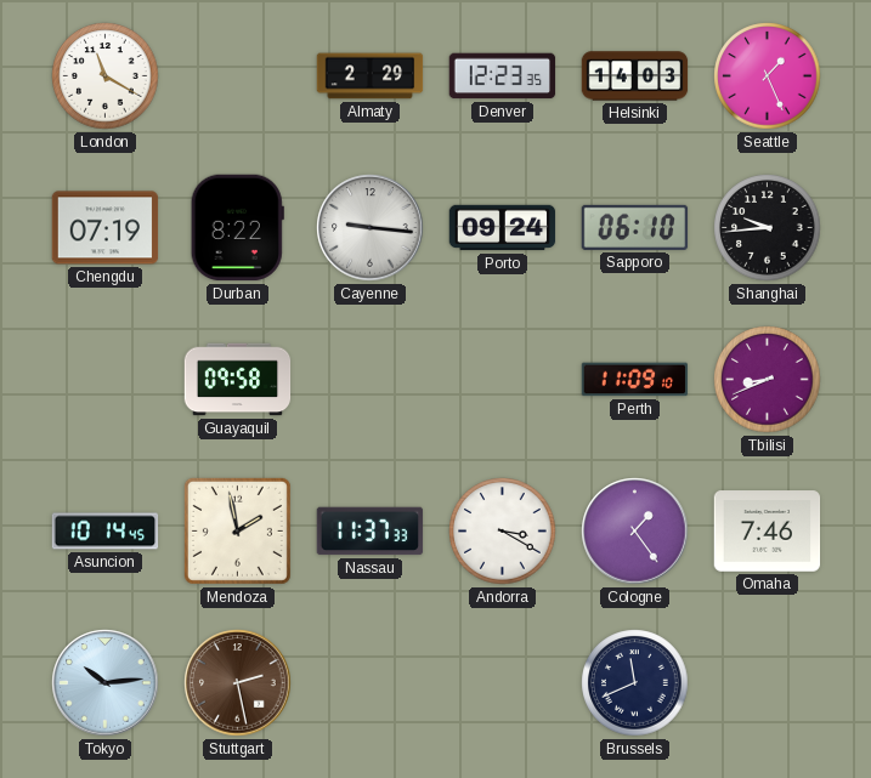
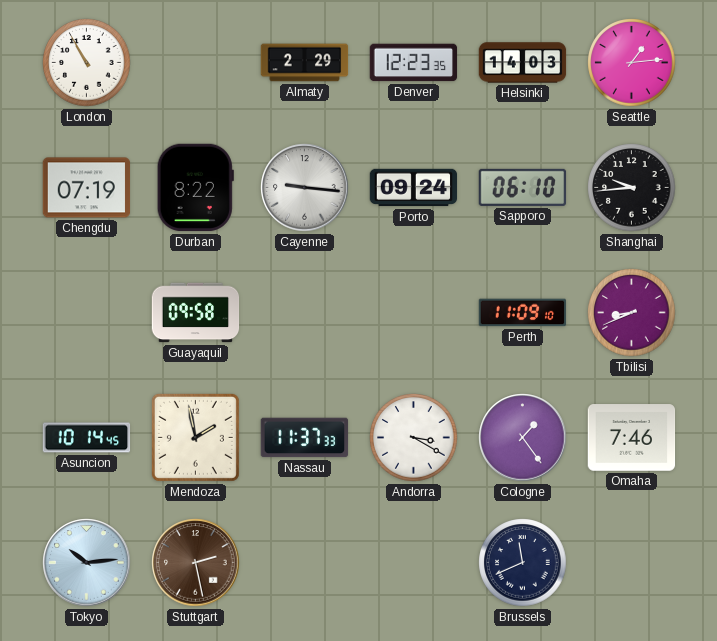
London: 11:20 -> 10:55 (87, 63)
Seattle: 1:26 -> 1:14 (632, 63)
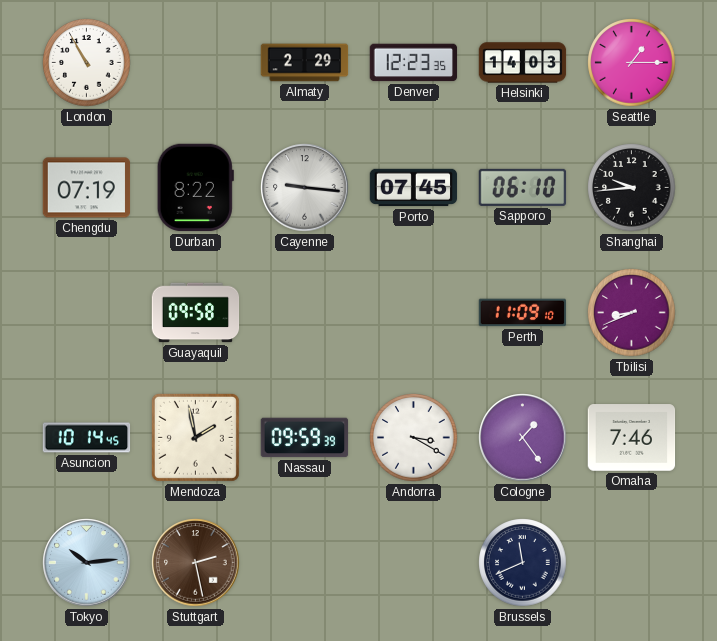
Seattle: 1:14 -> 1:15 (632, 63)
Porto: 09:24 -> 07:45 (414, 188)
Nassau: 11:37 -> 09:59 (305, 438)
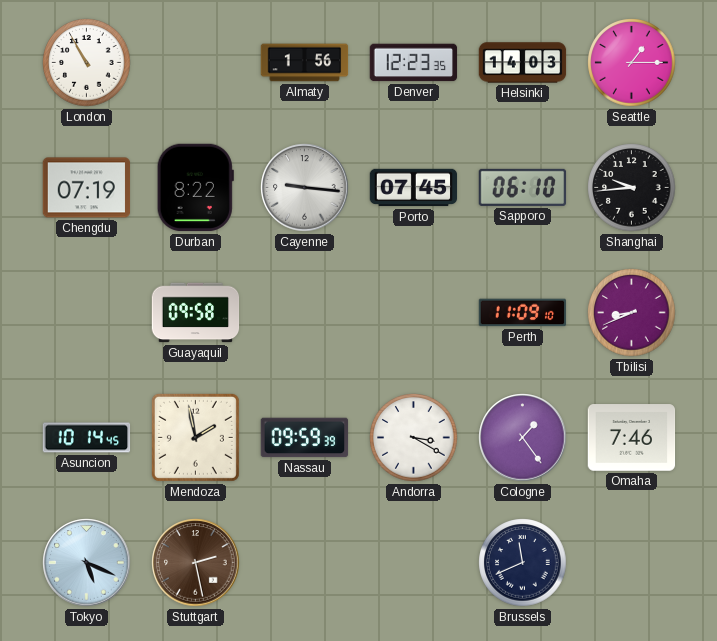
Almaty: 2:29 -> 1:56 (305, 63)
Tokyo: 10:14 -> 5:19 (87, 563)
